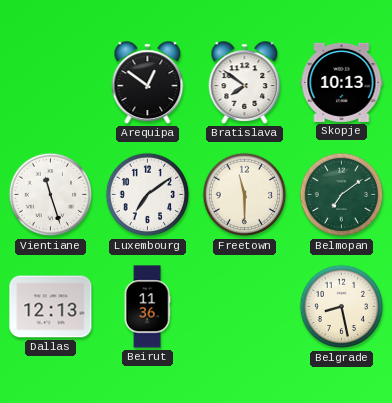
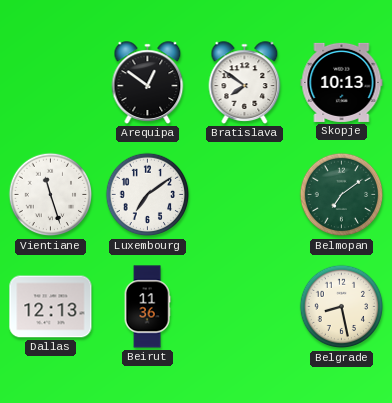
Freetown: 11:30 -> none (245, 195)
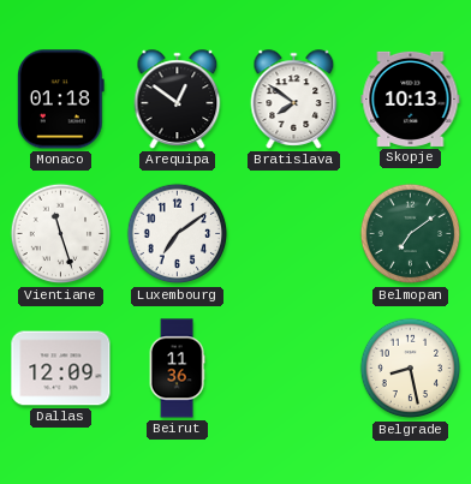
Monaco: none -> 01:18 (60, 100)
Dallas: 12:13 -> 12:09 (61, 369)
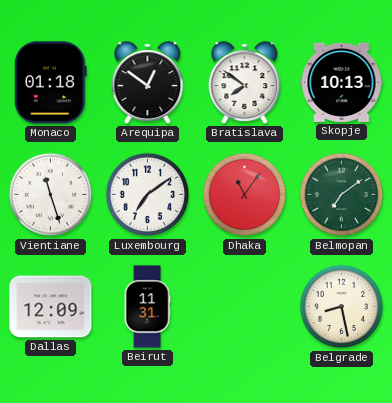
Dhaka: none -> 11:06 (245, 195)
Beirut: 11:36 -> 11:31 (147, 307)
